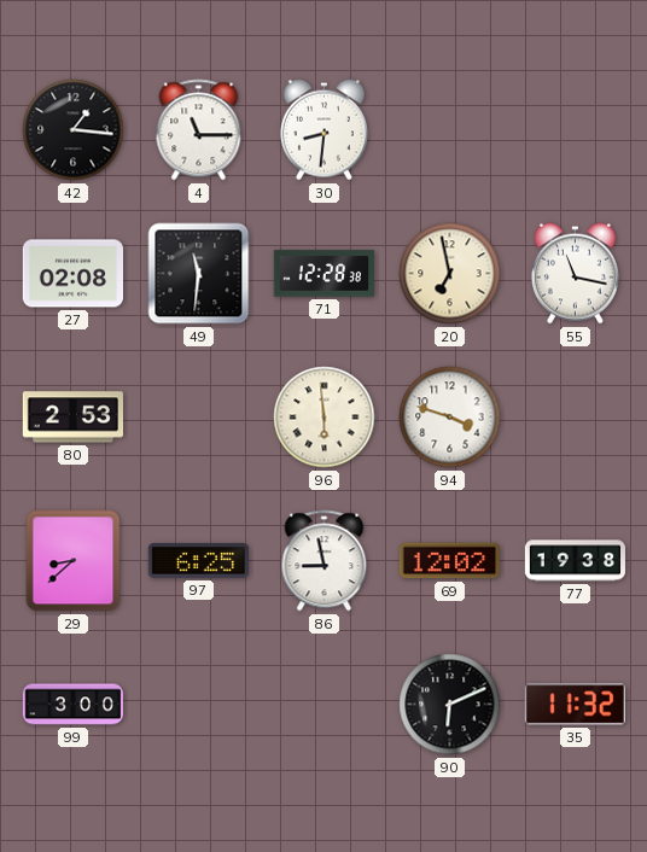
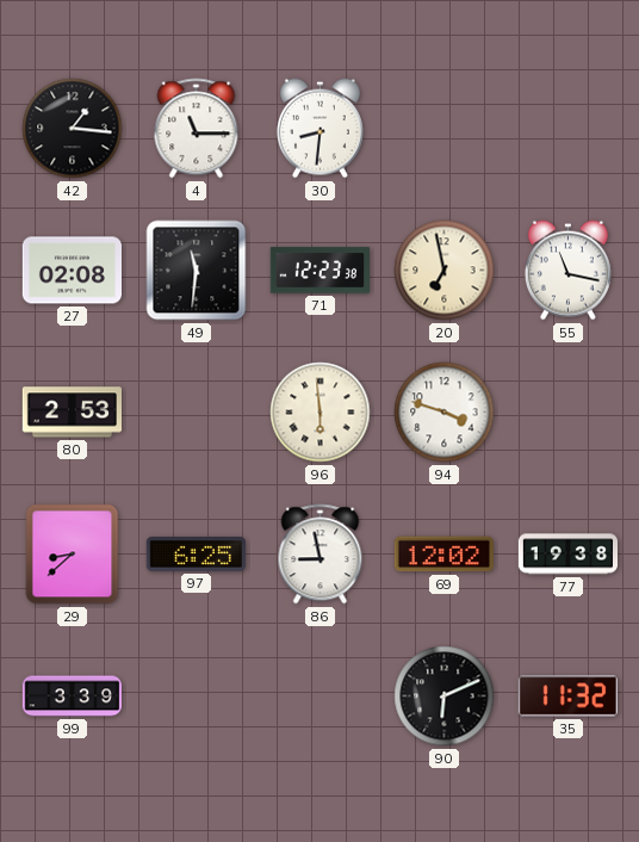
71: 12:28 -> 12:23 (319, 271)
99: 3:00 -> 3:39 (72, 696)
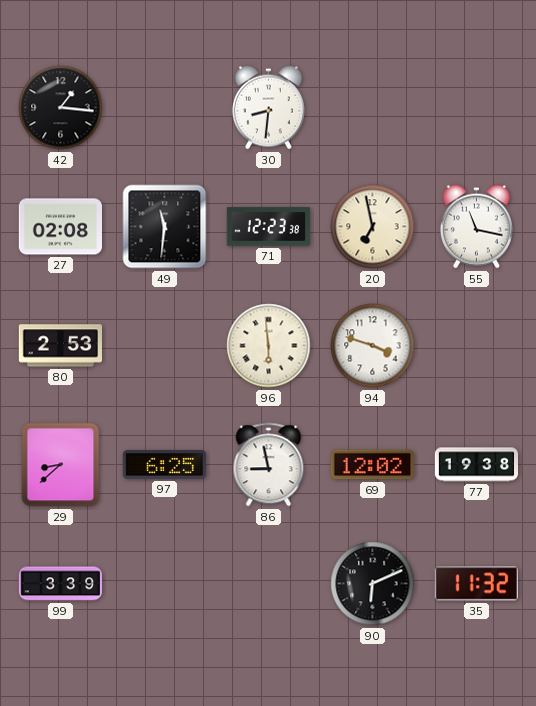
4: 11:15 -> none (197, 129)
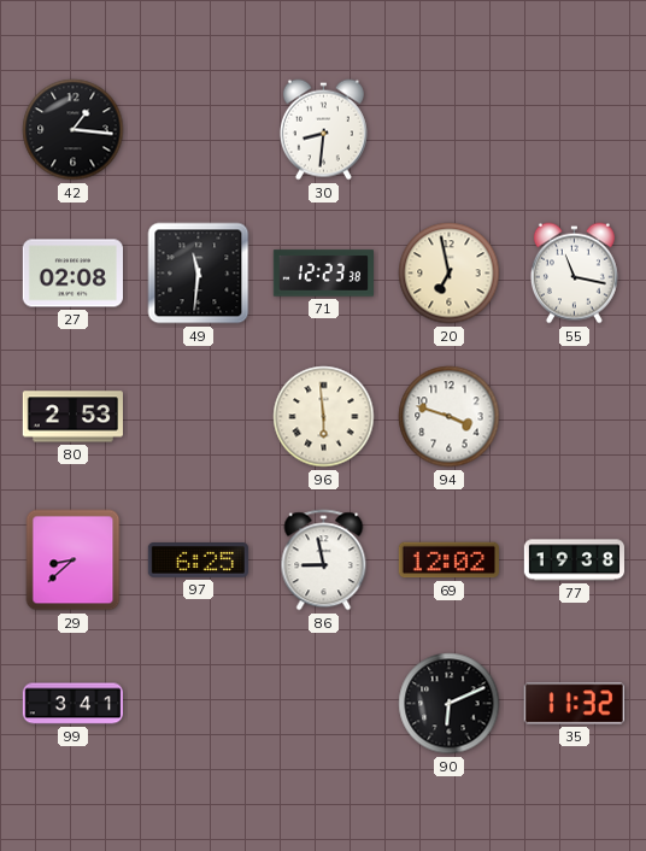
99: 3:39 -> 3:41 (72, 704)
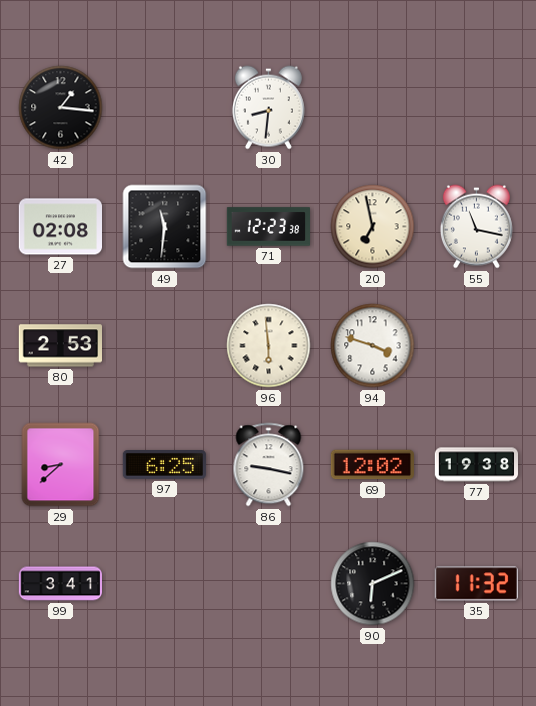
86: 8:58 -> 9:17 (269, 465)
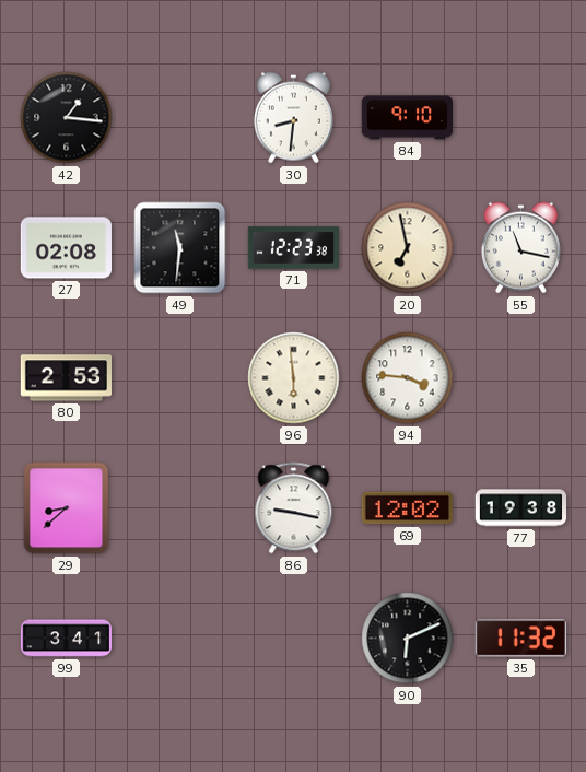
84: none -> 9:10 (407, 118)
94: 3:48 -> 3:46 (408, 378)
97: 6:25 -> none (164, 465)
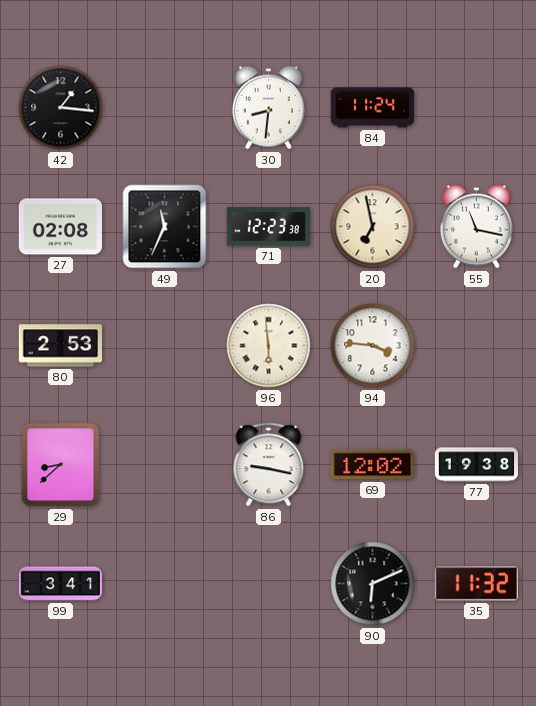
84: 9:10 -> 11:24 (372, 108)
49: 11:31 -> 11:34 (165, 227)
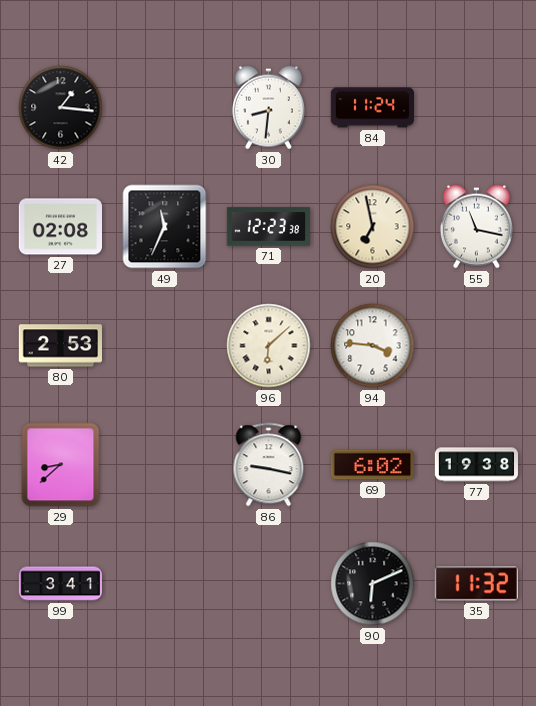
96: 5:59 -> 6:08 (269, 346)
69: 12:02 -> 6:02 (372, 465)
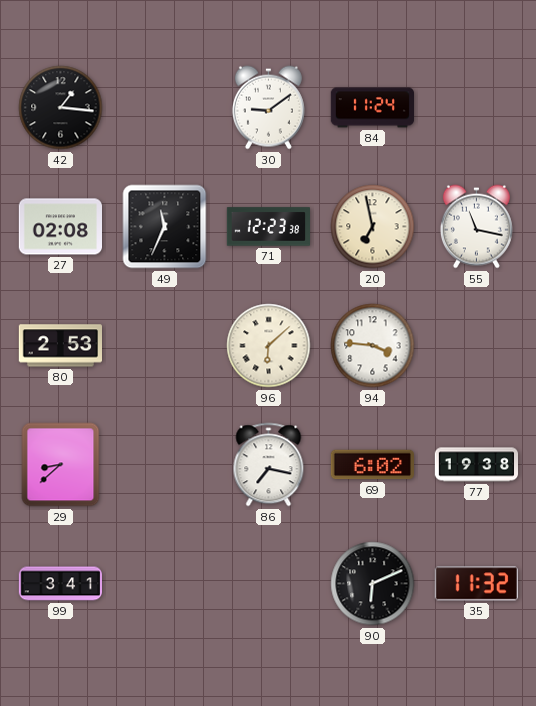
30: 8:31 -> 9:09 (268, 108)
86: 9:17 -> 7:17 (269, 465)
